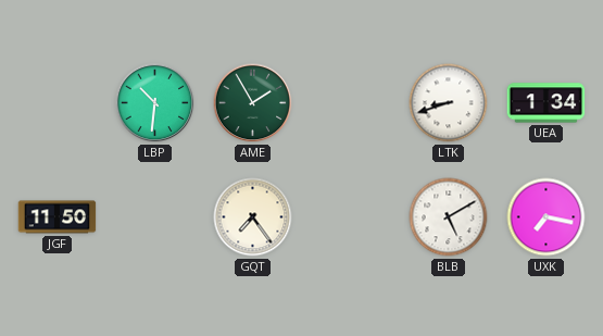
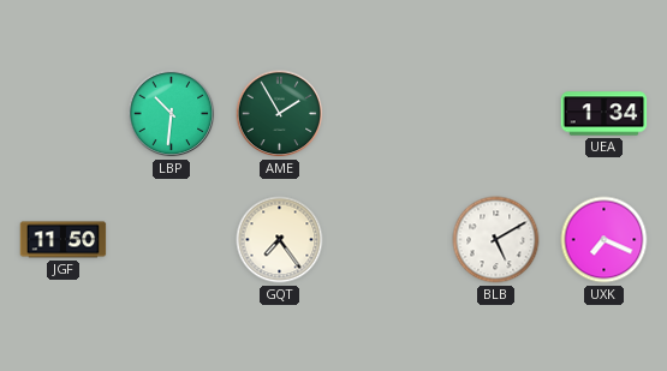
LTK: 8:42 -> none (449, 103)
UXK: 7:17 -> 7:19 (605, 240)
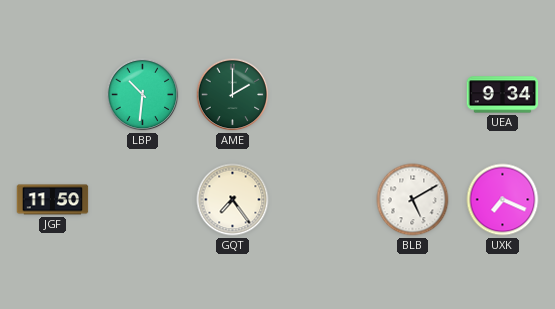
AME: 1:55 -> 2:00 (233, 95)
UEA: 1:34 -> 9:34 (503, 95)
